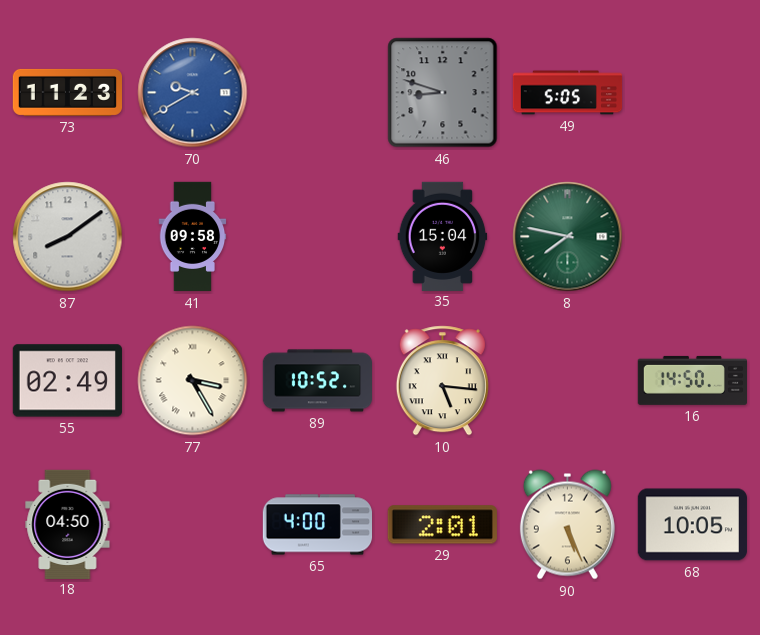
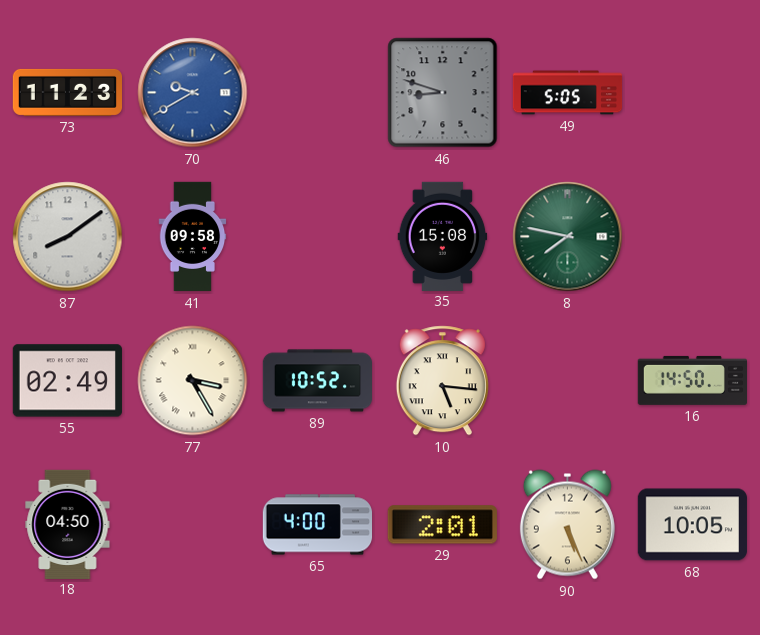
35: 15:04 -> 15:08 (443, 236)
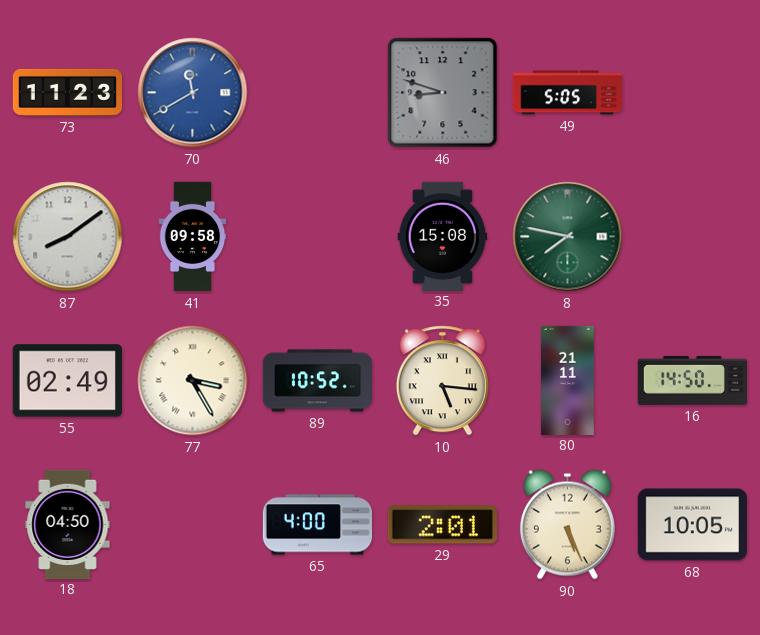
70: 9:40 -> 11:40 (193, 93)
80: none -> 21:11 (568, 380)
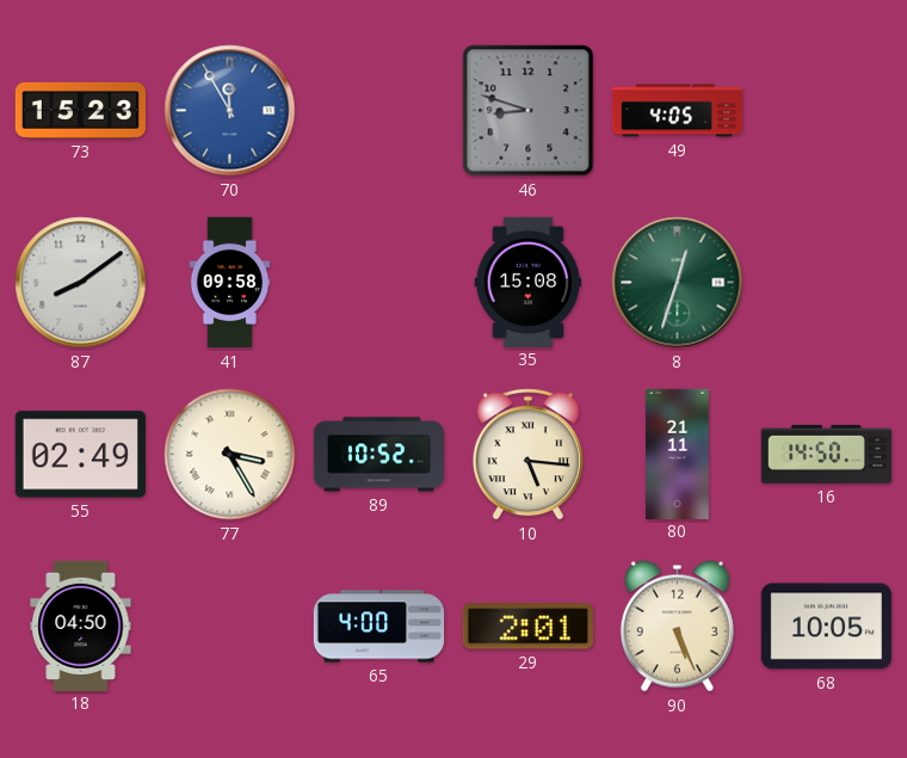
73: 11:23 -> 15:23 (80, 110)
70: 11:40 -> 11:55 (230, 111)
49: 5:05 -> 4:05 (678, 111)
8: 7:47 -> 12:33 (678, 283)
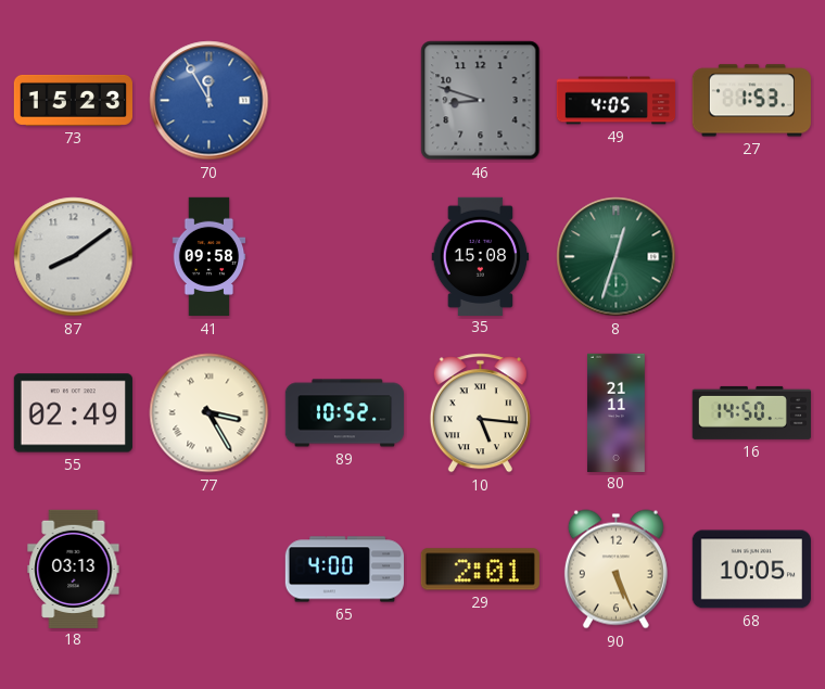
27: none -> 1:53 (751, 101)
18: 04:50 -> 03:13 (74, 569)
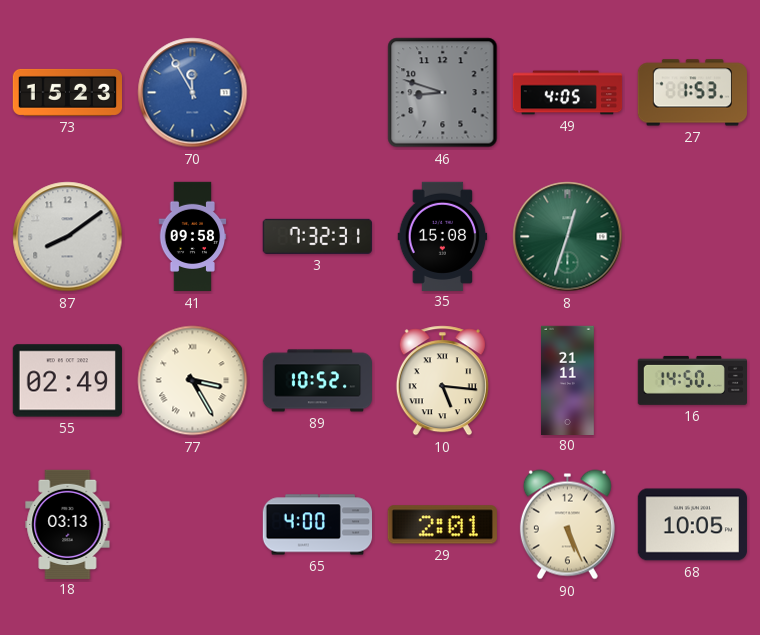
3: none -> 7:32 (317, 236)
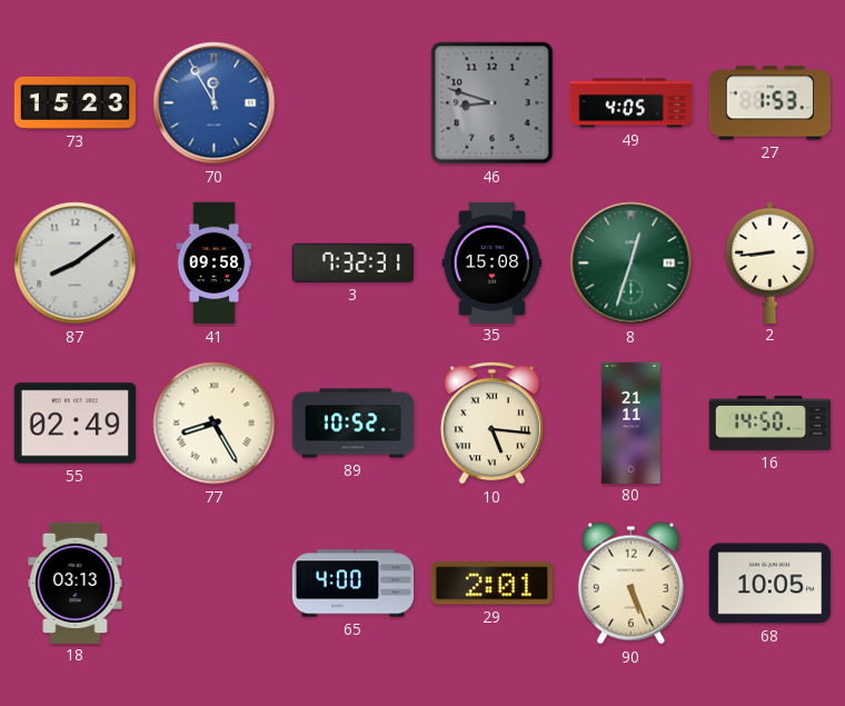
2: none -> 8:44 (771, 262)
77: 3:25 -> 8:25 (215, 424)
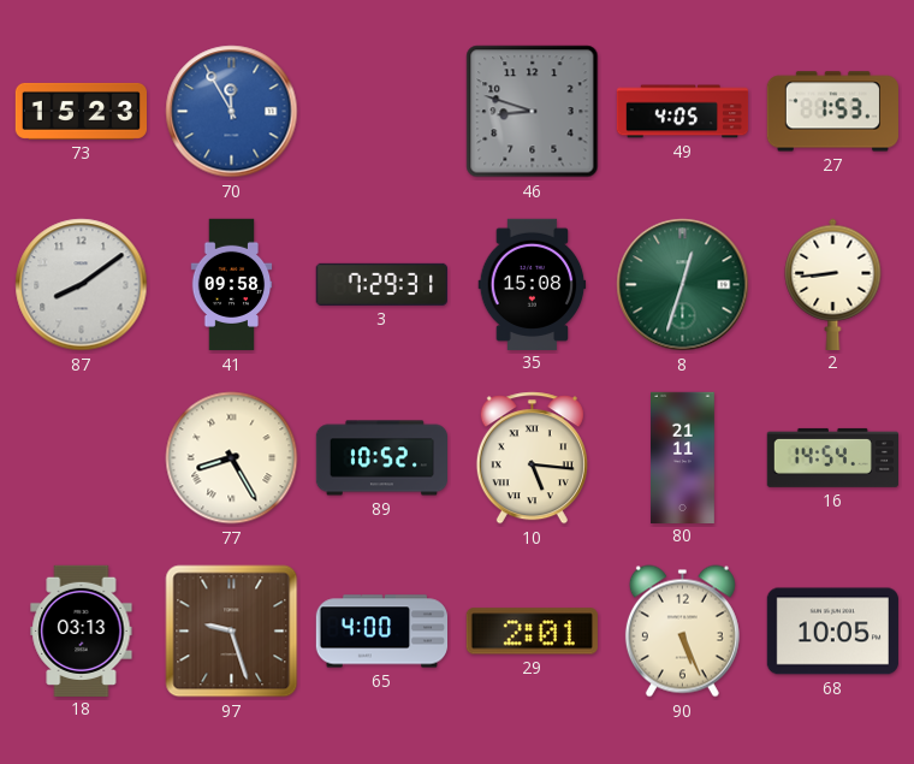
3: 7:32 -> 7:29 (381, 284)
55: 02:49 -> none (74, 424)
16: 14:50 -> 14:54 (832, 457)
97: none -> 9:27 (232, 632)
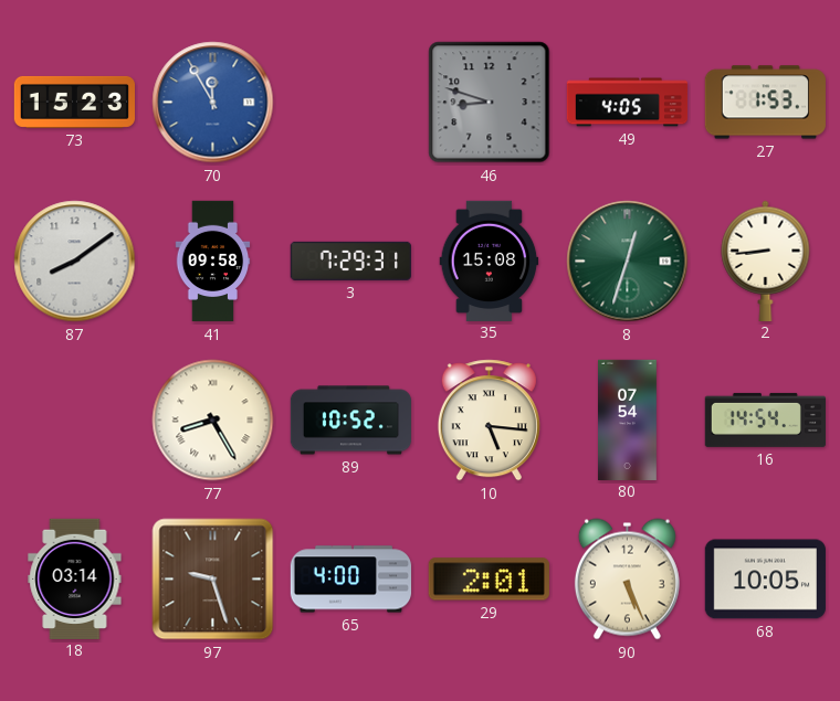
80: 21:11 -> 07:54 (628, 419)
18: 03:13 -> 03:14 (75, 578)
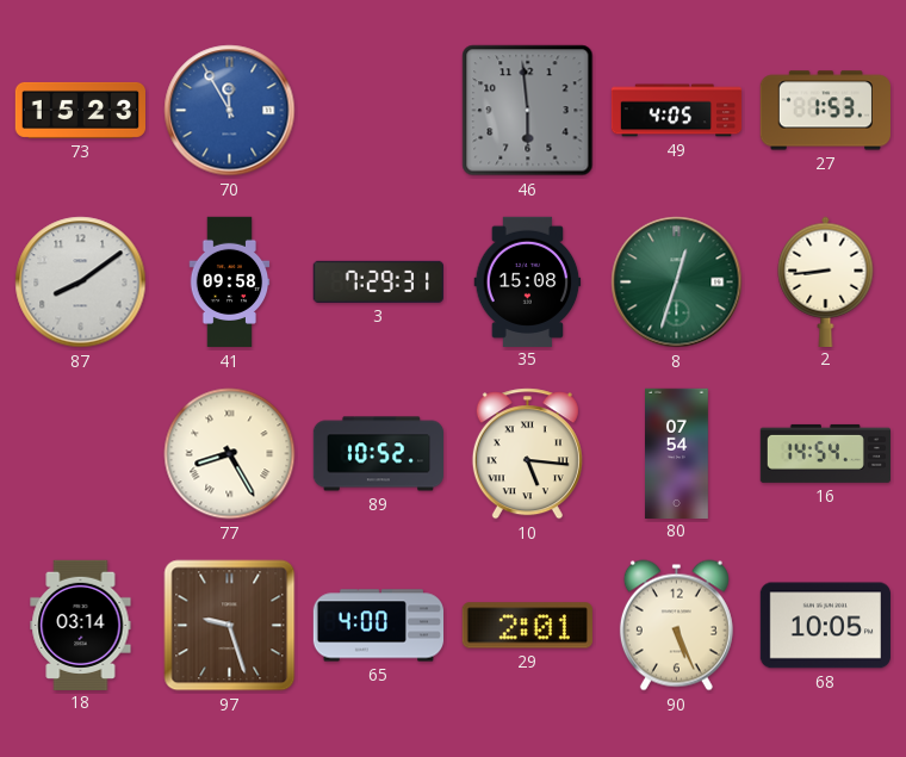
46: 8:48 -> 5:59 (528, 111)
